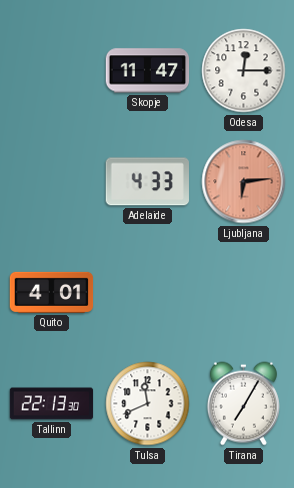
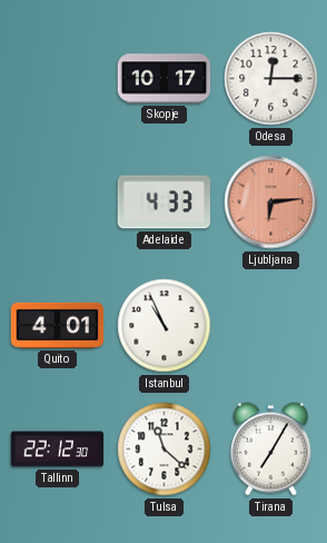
Skopje: 11:47 -> 10:17 (165, 79)
Istanbul: none -> 10:56 (165, 326)
Tallinn: 22:13 -> 22:12 (58, 450)
Tulsa: 11:41 -> 11:22 (165, 450)
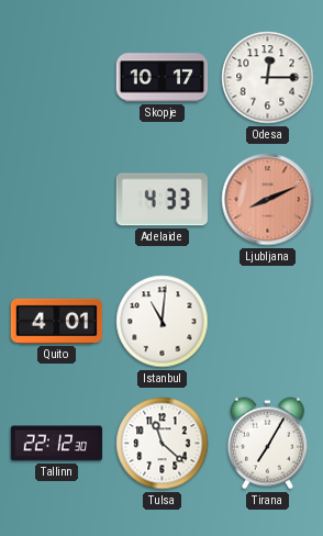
Ljubljana: 6:14 -> 8:11 (268, 200)
Istanbul: 10:56 -> 11:01 (163, 322)
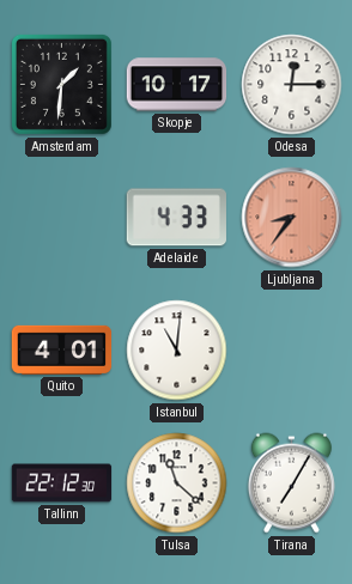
Amsterdam: none -> 1:31 (61, 84)
Ljubljana: 8:11 -> 8:36 (292, 218)
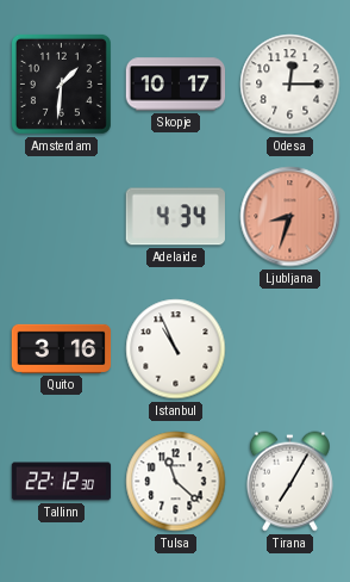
Adelaide: 4:33 -> 4:34 (175, 217)
Ljubljana: 8:36 -> 8:33 (290, 217)
Quito: 4:01 -> 3:16 (62, 348)
Istanbul: 11:01 -> 10:56 (176, 349)
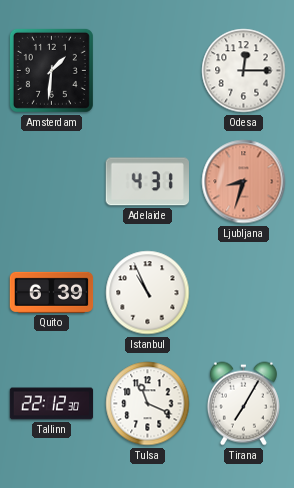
Skopje: 10:17 -> none (176, 85)
Adelaide: 4:34 -> 4:31 (147, 182)
Quito: 3:16 -> 6:39 (52, 292)
Tulsa: 11:22 -> 11:19 (148, 404)
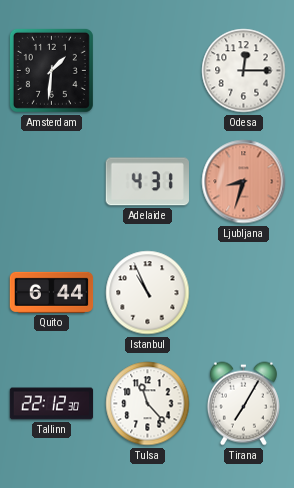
Quito: 6:39 -> 6:44 (52, 292)
Tulsa: 11:19 -> 11:23 (148, 404)
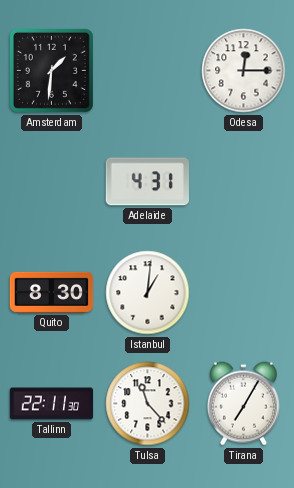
Ljubljana: 8:33 -> none (244, 182)
Quito: 6:44 -> 8:30 (52, 292)
Istanbul: 10:56 -> 1:01 (148, 293)
Tallinn: 22:12 -> 22:11 (52, 404)
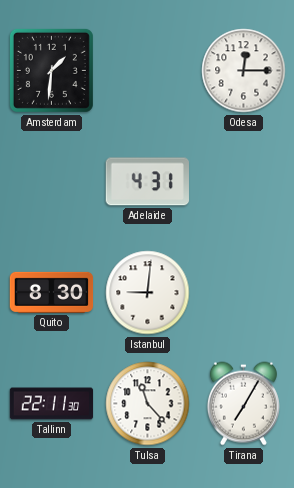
Istanbul: 1:01 -> 9:01 (148, 293)
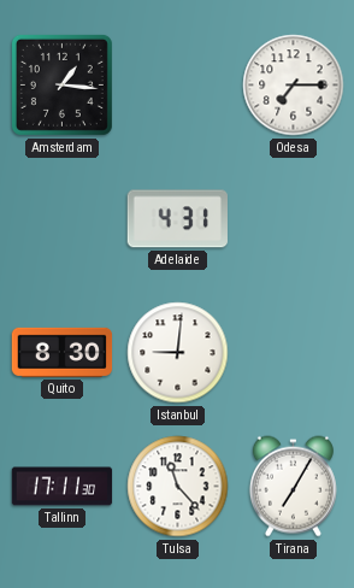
Amsterdam: 1:31 -> 1:16 (61, 84)
Odesa: 12:15 -> 7:15 (294, 86)
Tallinn: 22:11 -> 17:11 (63, 487)
